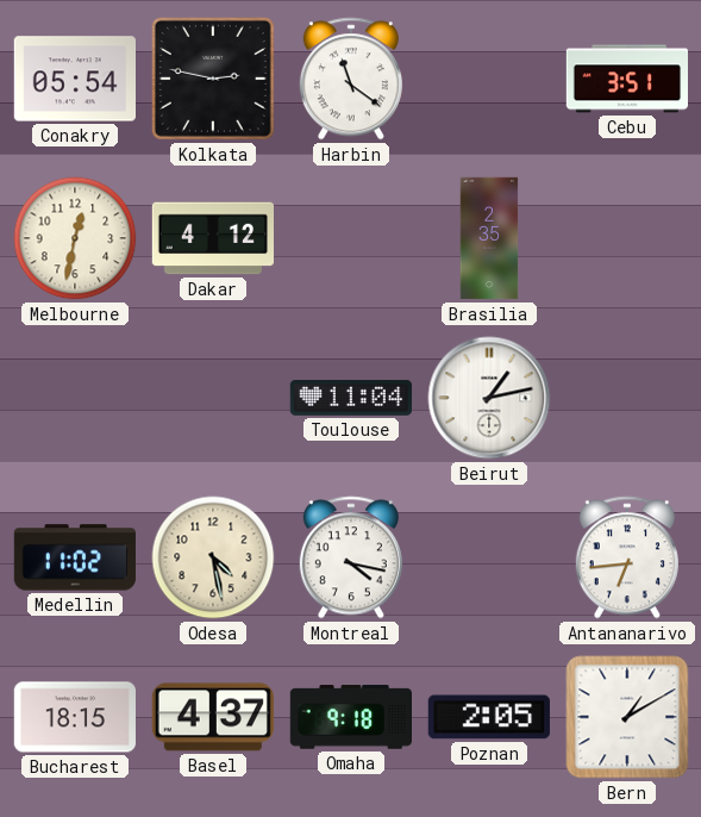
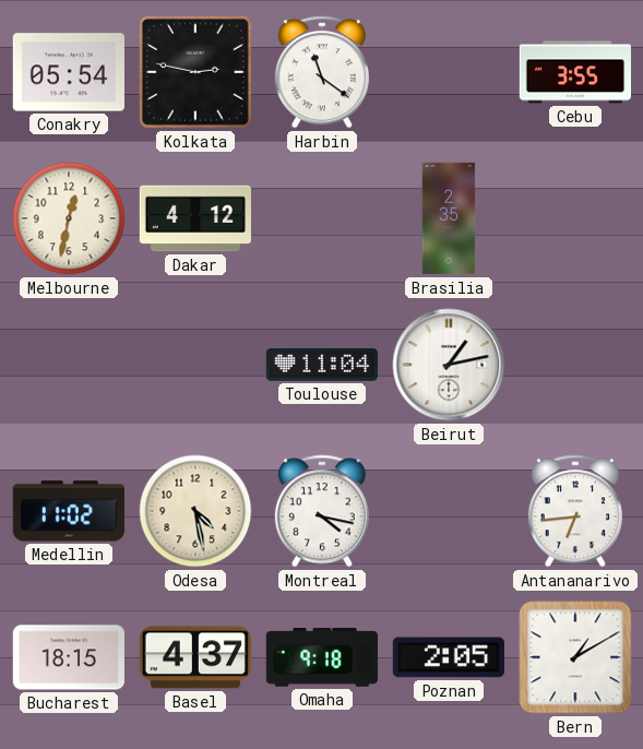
Cebu: 3:51 -> 3:55 (575, 72)
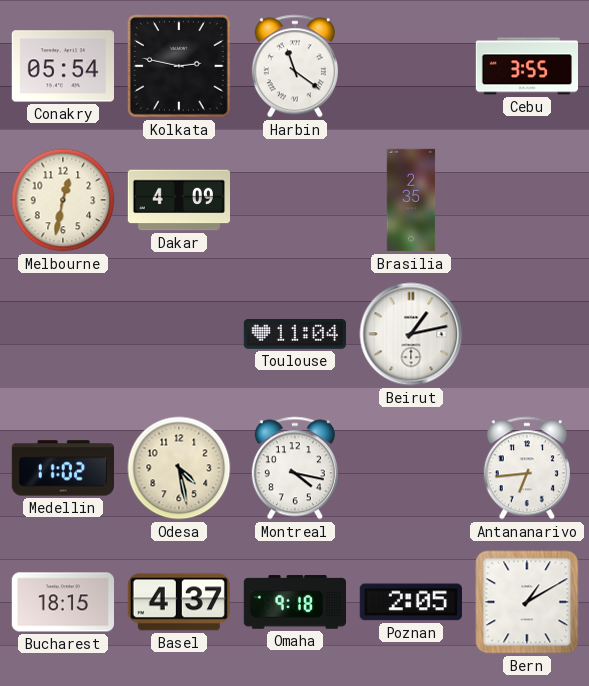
Dakar: 4:12 -> 4:09 (178, 200)
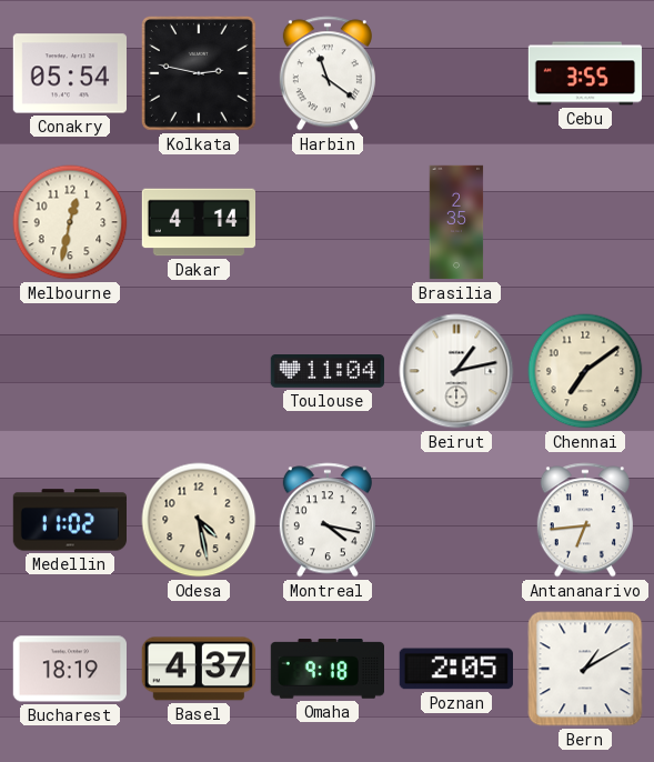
Dakar: 4:09 -> 4:14 (198, 222)
Chennai: none -> 7:09 (585, 371)
Bucharest: 18:15 -> 18:19 (69, 669)
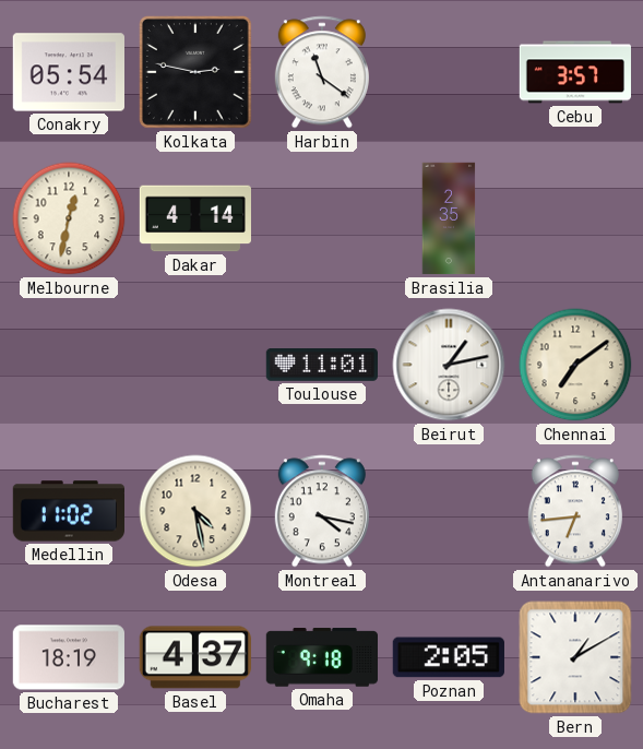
Cebu: 3:55 -> 3:57 (575, 72)
Toulouse: 11:04 -> 11:01 (321, 366)
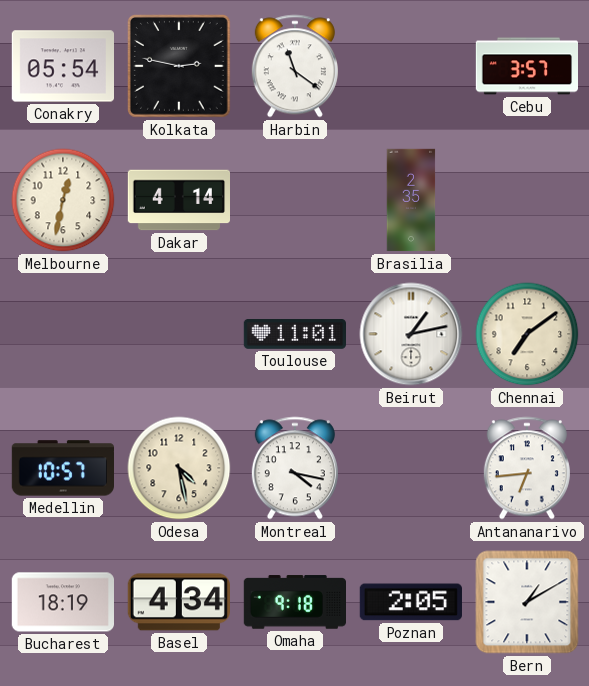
Medellin: 11:02 -> 10:57 (62, 468)
Basel: 4:37 -> 4:34 (179, 602)
